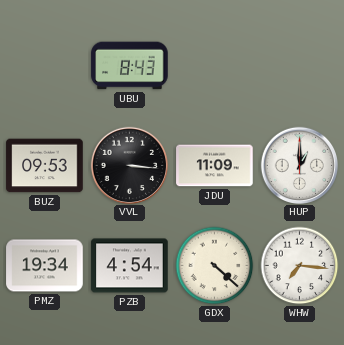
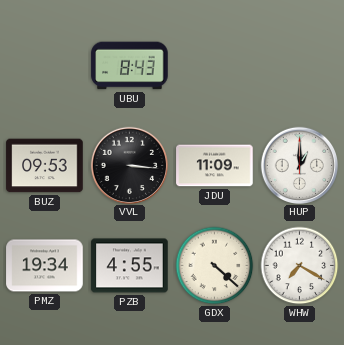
PZB: 4:54 -> 4:55 (130, 266)
WHW: 7:16 -> 7:20 (300, 266)
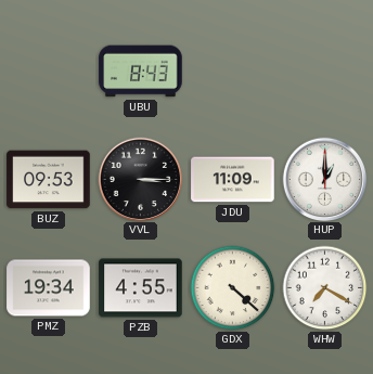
VVL: 3:16 -> 3:15 (140, 179)
